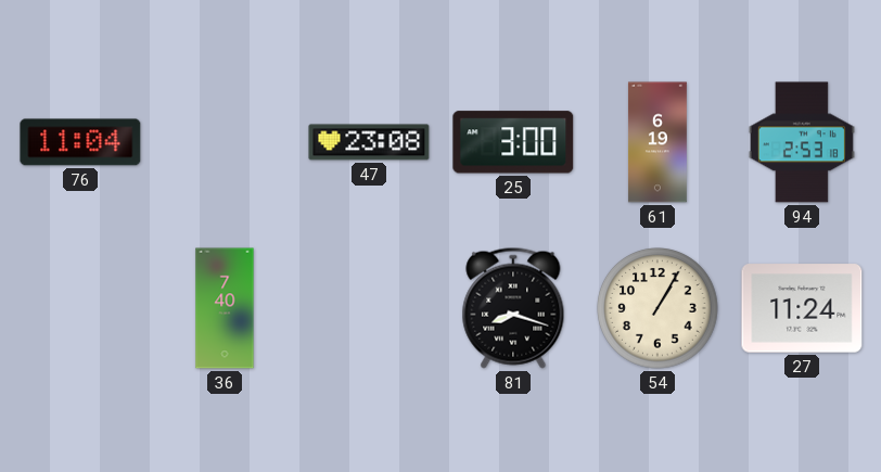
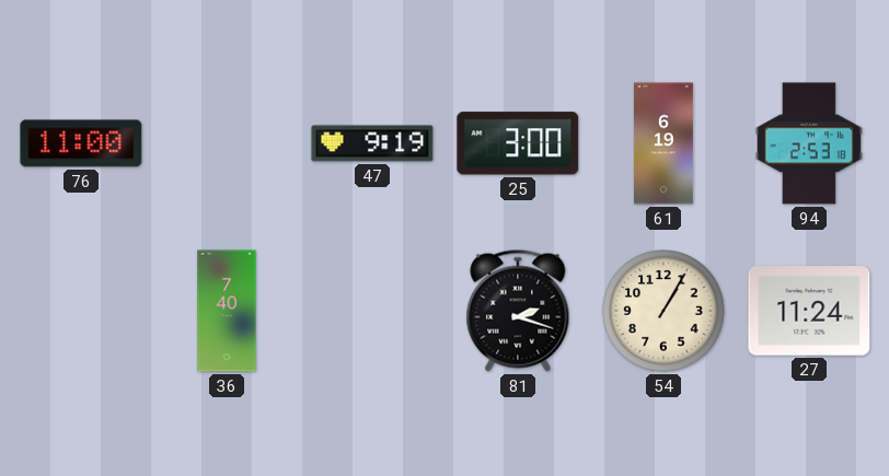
76: 11:04 -> 11:00 (81, 143)
47: 23:08 -> 9:19 (372, 143)
81: 8:18 -> 2:18 (518, 311)
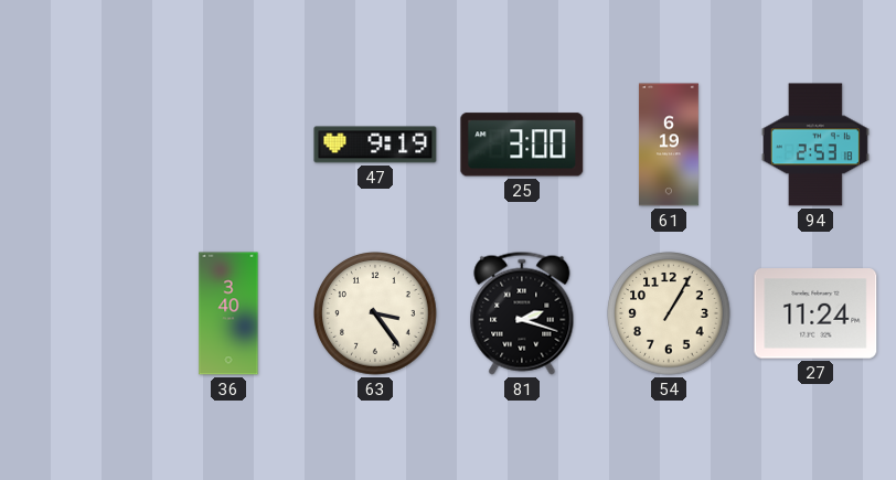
76: 11:00 -> none (81, 143)
36: 7:40 -> 3:40 (228, 313)
63: none -> 3:24 (375, 313)
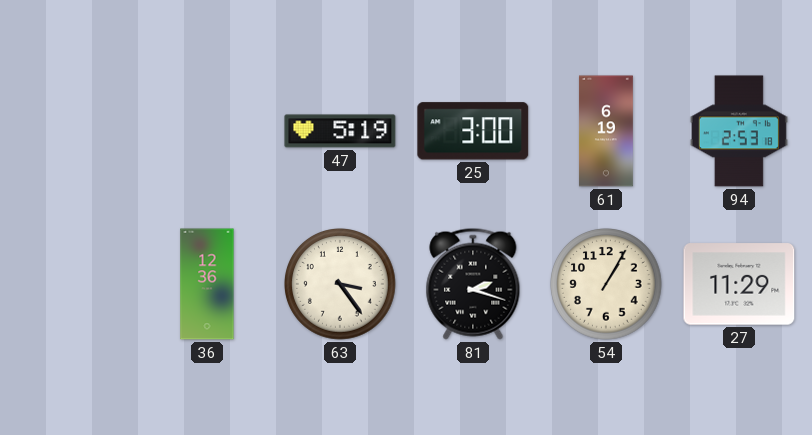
47: 9:19 -> 5:19 (340, 131)
36: 3:40 -> 12:36 (207, 284)
27: 11:24 -> 11:29 (739, 284)
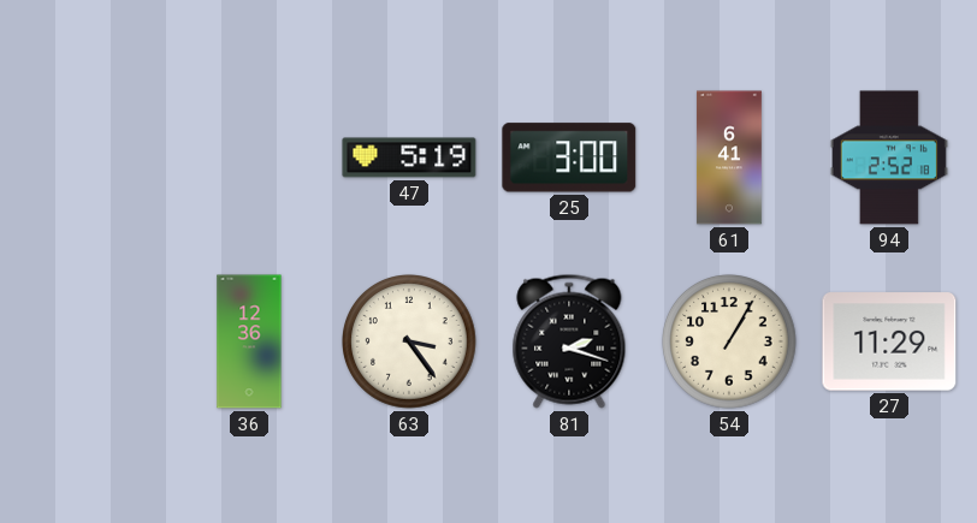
61: 6:19 -> 6:41 (729, 158)
94: 2:53 -> 2:52 (889, 158)
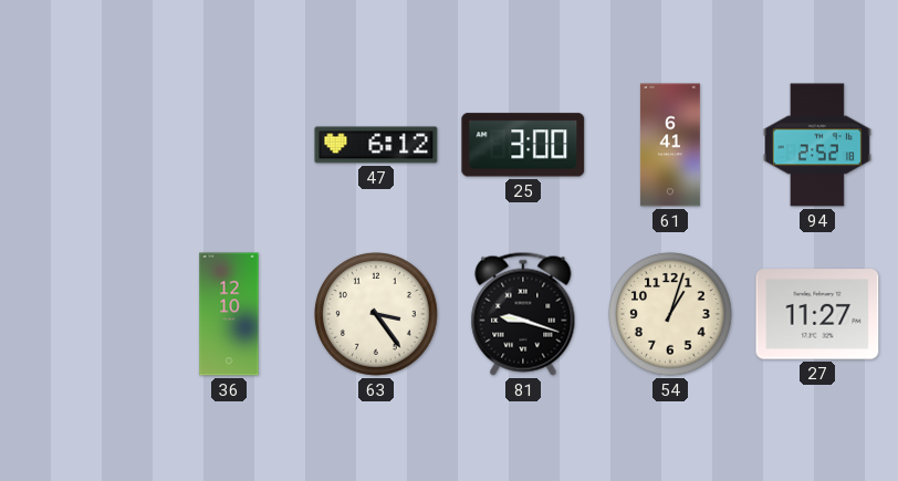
47: 5:19 -> 6:12 (376, 145)
36: 12:36 -> 12:10 (229, 314)
81: 2:18 -> 9:18 (523, 314)
54: 1:05 -> 1:03 (670, 314)
27: 11:29 -> 11:27 (817, 314)
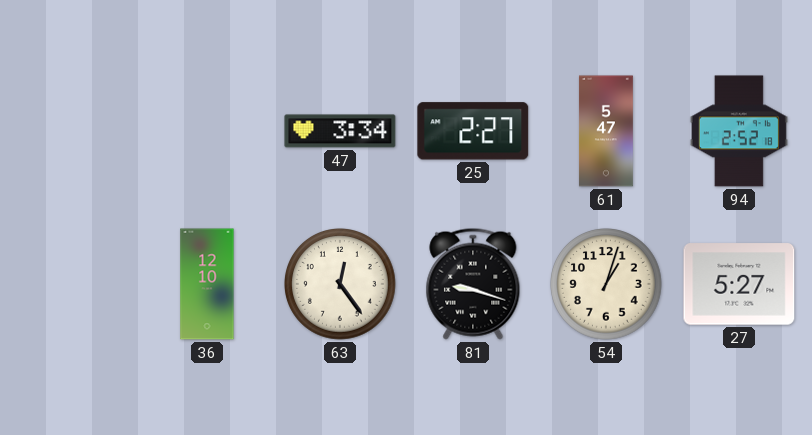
47: 6:12 -> 3:34 (340, 131)
25: 3:00 -> 2:27 (473, 131)
61: 6:41 -> 5:47 (606, 131)
63: 3:24 -> 12:24 (340, 284)
27: 11:27 -> 5:27 (739, 284)
